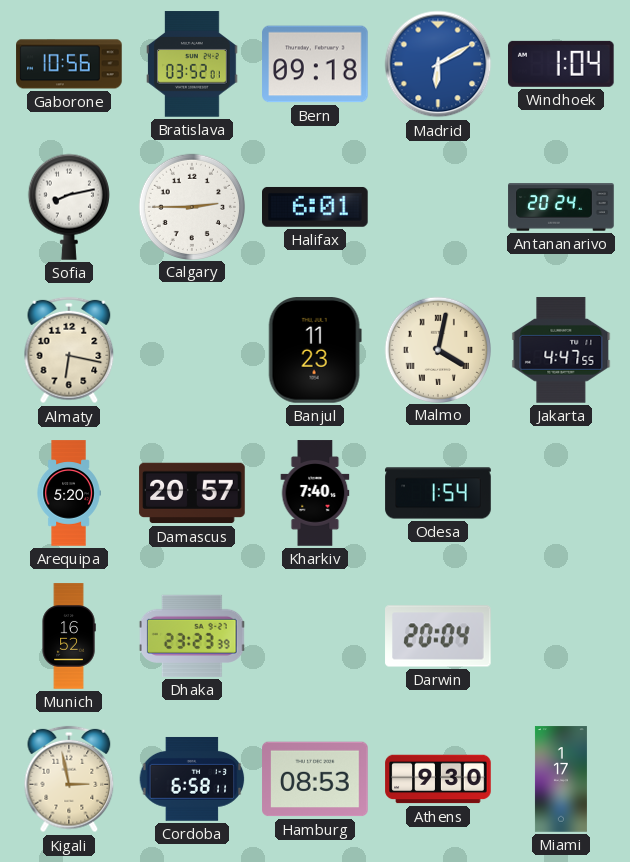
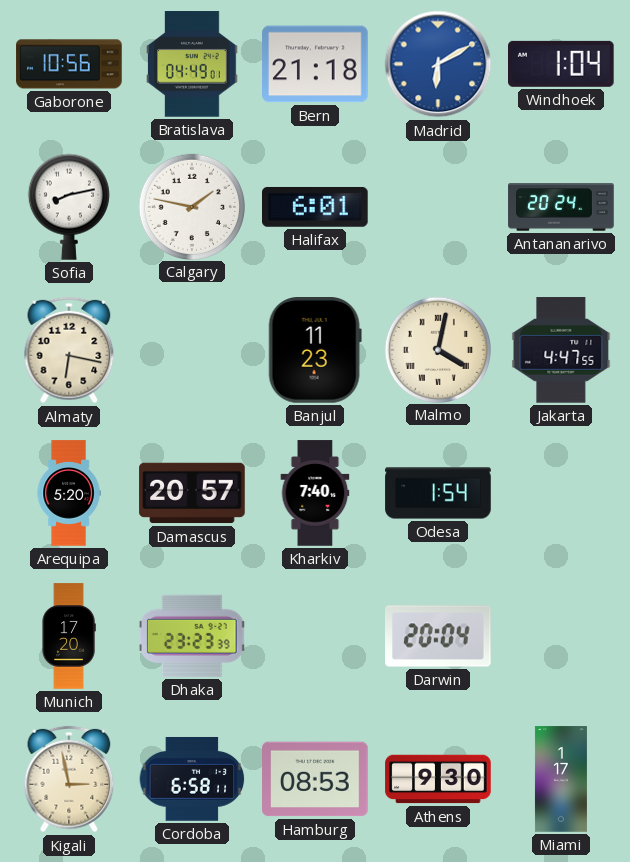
Bratislava: 03:52 -> 04:49 (193, 64)
Bern: 09:18 -> 21:18 (315, 64)
Calgary: 2:45 -> 1:47 (191, 206)
Munich: 16:52 -> 17:20 (69, 636)
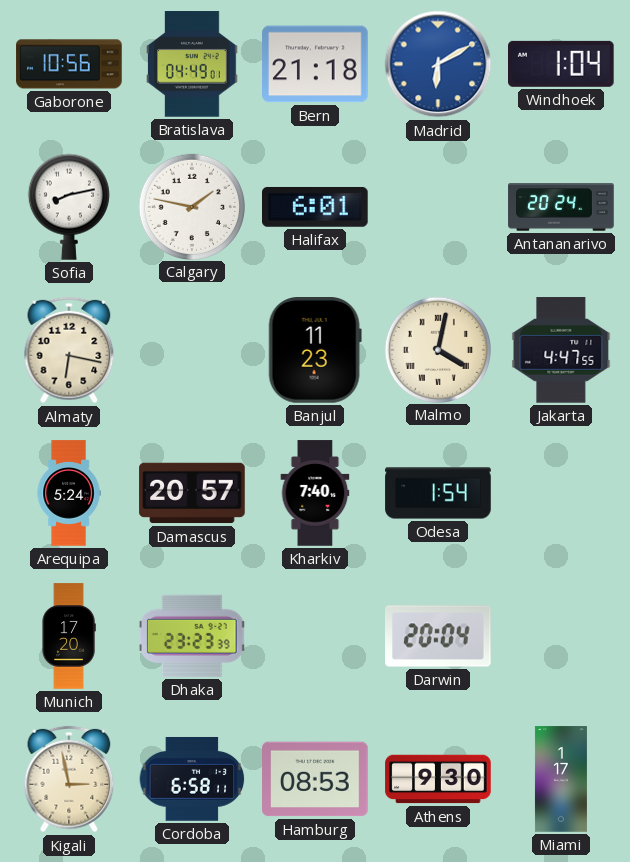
Arequipa: 5:20 -> 5:24 (69, 493)
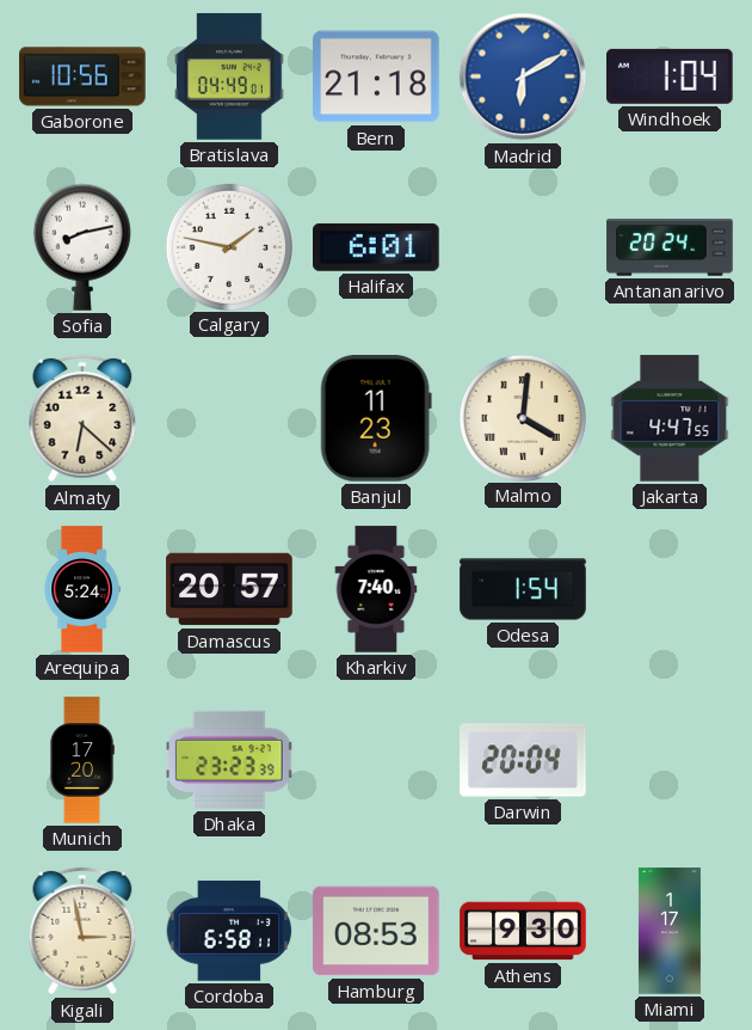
Almaty: 6:17 -> 6:22 (82, 418)
Malmo: 4:02 -> 4:01 (522, 417)
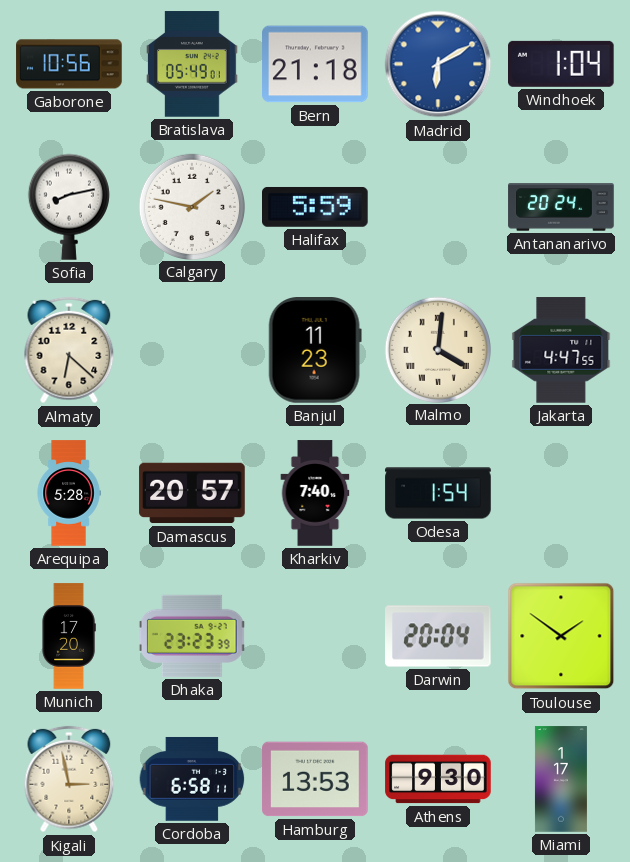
Bratislava: 04:49 -> 05:49 (193, 64)
Halifax: 6:01 -> 5:59 (315, 207)
Arequipa: 5:24 -> 5:28 (69, 493)
Toulouse: none -> 1:51 (561, 636)
Hamburg: 08:53 -> 13:53 (315, 779)
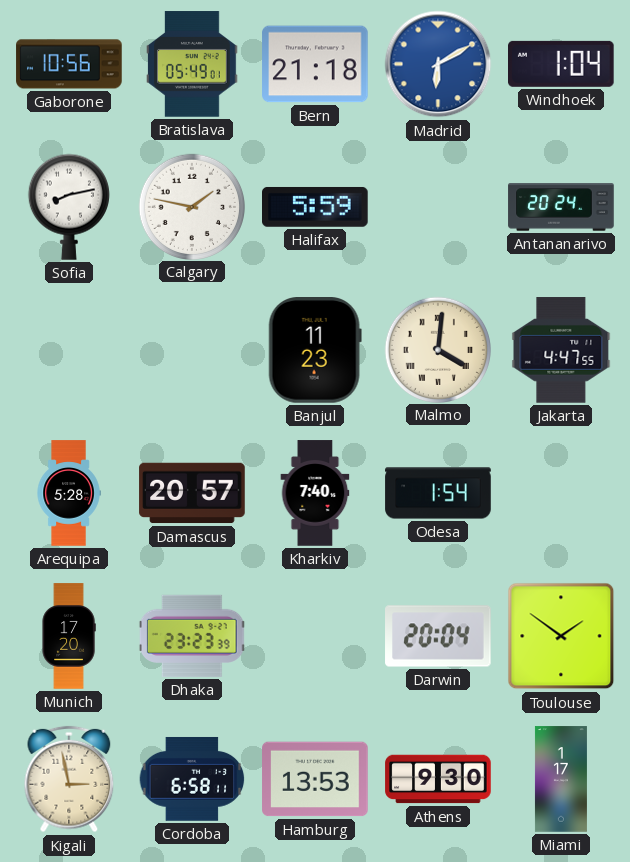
Almaty: 6:22 -> none (69, 350)
